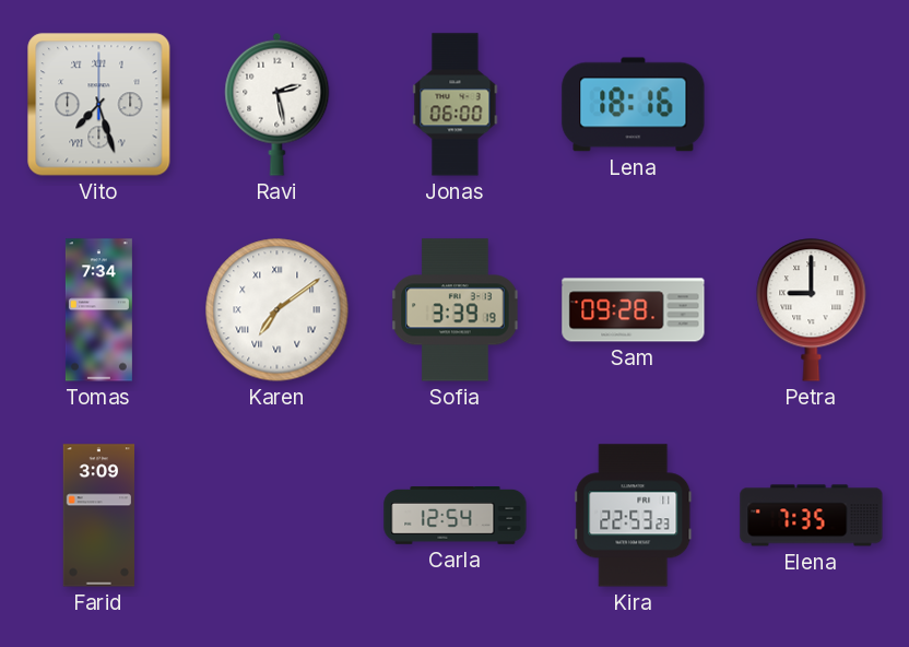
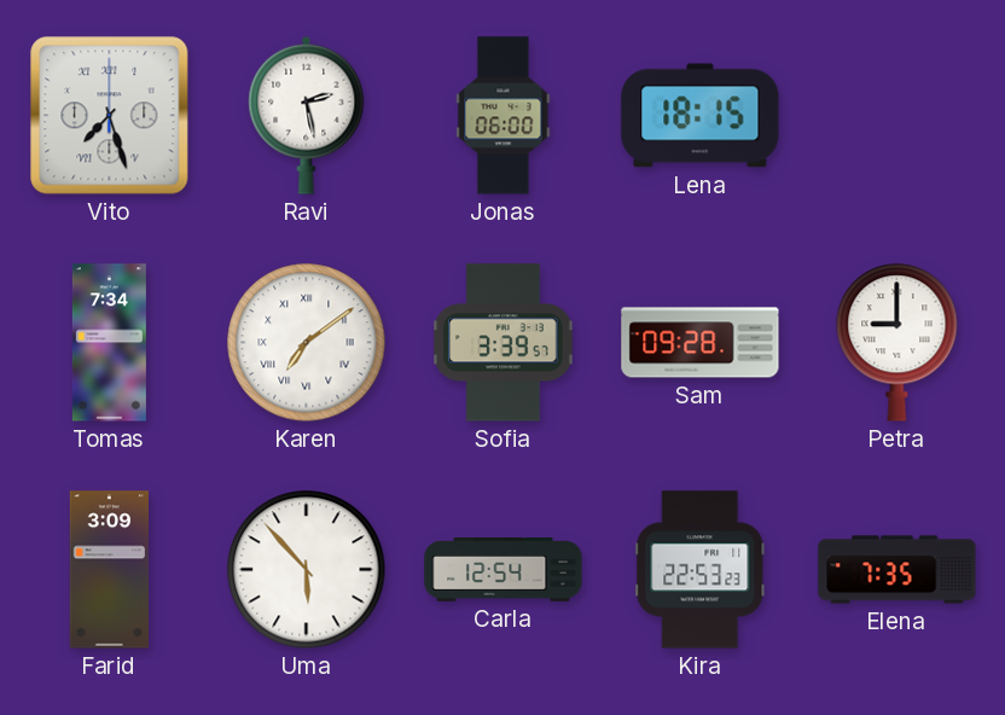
Lena: 18:16 -> 18:15 (701, 116)
Sofia: 3:39:19 -> 3:39:57 (504, 343)
Uma: none -> 5:53 (307, 570)
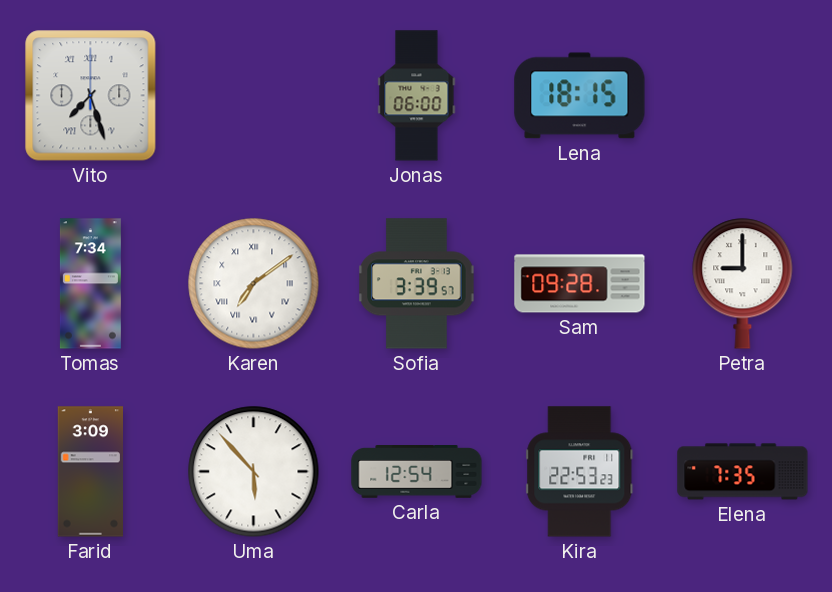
Ravi: 2:28 -> none (307, 115)
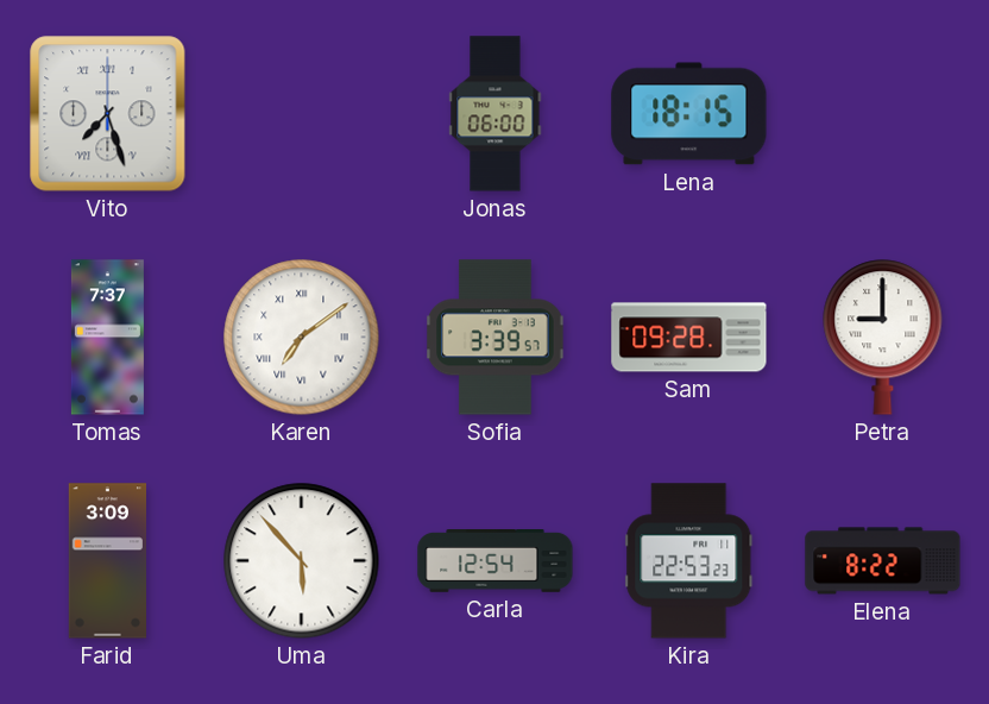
Tomas: 7:34 -> 7:37 (107, 338)
Elena: 7:35 -> 8:22 (883, 561)
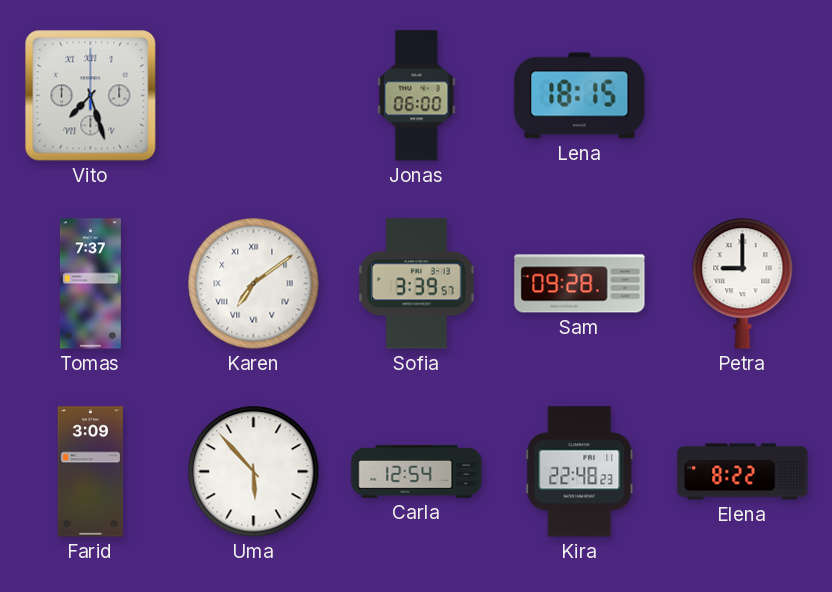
Kira: 22:53 -> 22:48 (580, 472)
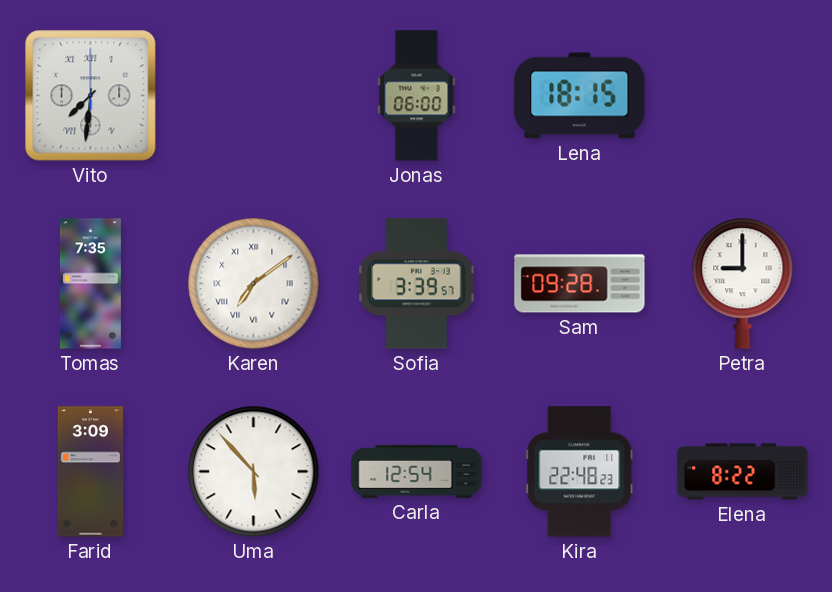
Vito: 7:27 -> 7:31 (91, 96)
Tomas: 7:37 -> 7:35 (90, 284)
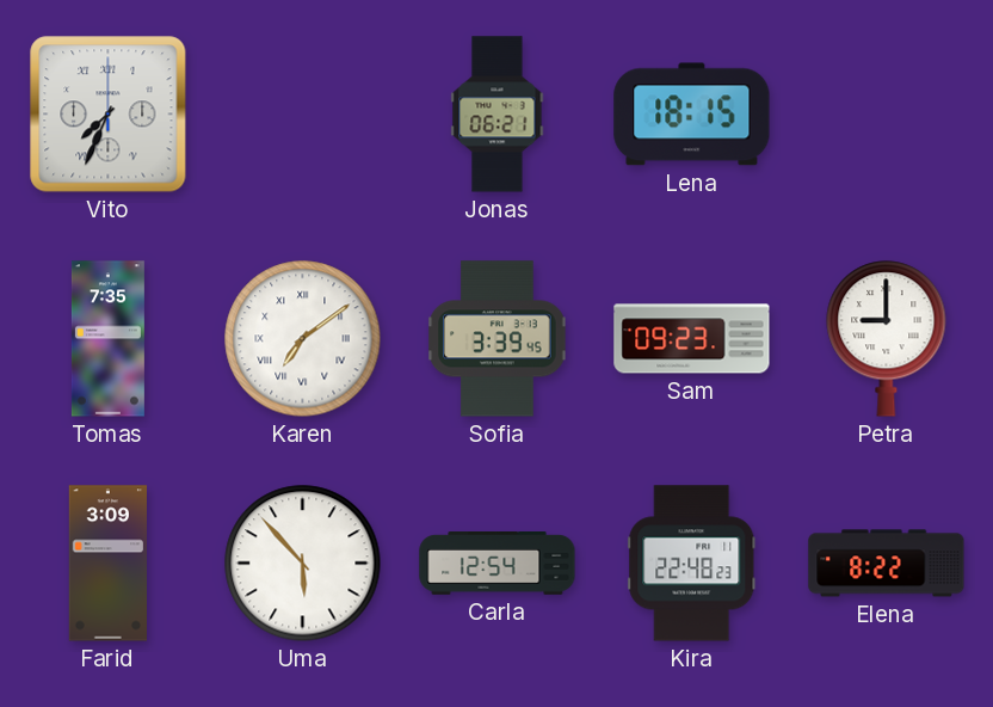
Vito: 7:31 -> 7:34 (109, 115)
Jonas: 06:00 -> 06:21 (498, 115)
Sofia: 3:39:57 -> 3:39:45 (498, 339)
Sam: 09:28 -> 09:23 (692, 339)
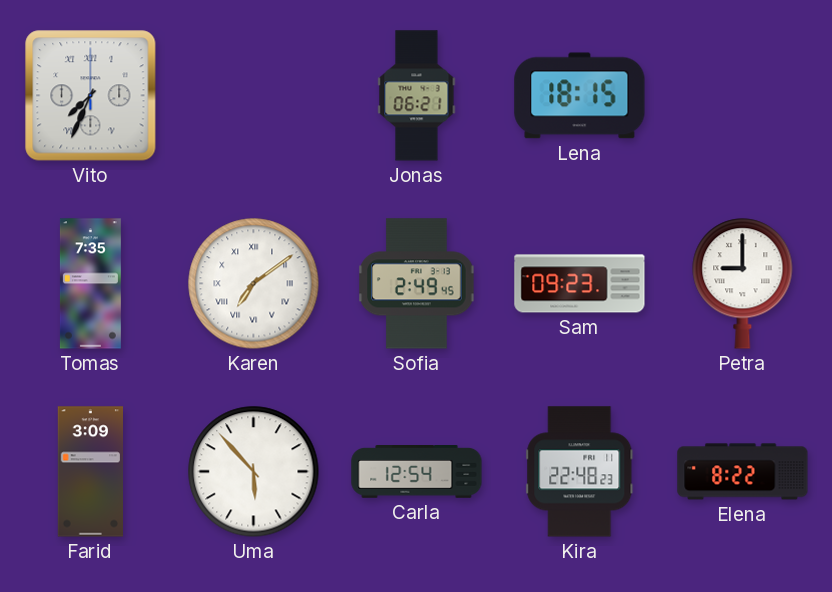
Sofia: 3:39 -> 2:49 (417, 284)
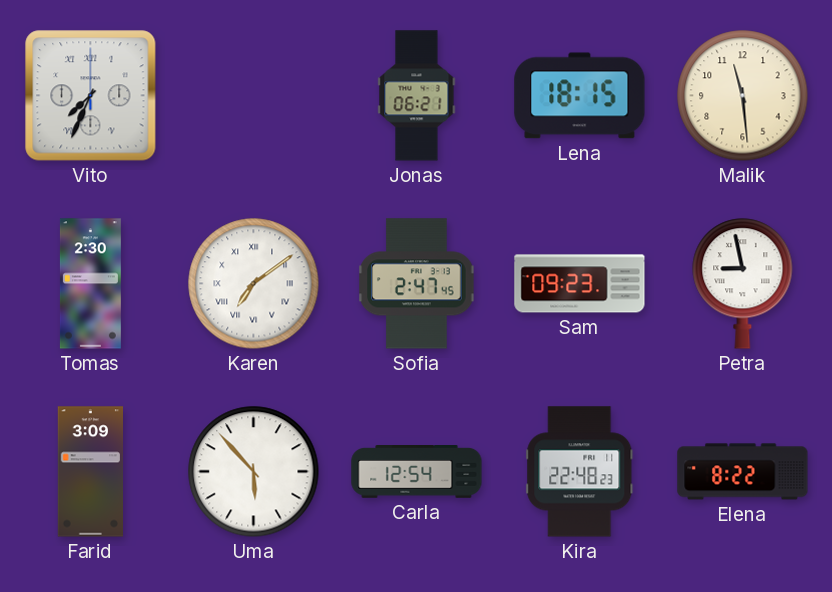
Malik: none -> 11:29 (743, 96)
Tomas: 7:35 -> 2:30 (90, 284)
Sofia: 2:49 -> 2:47 (417, 284)
Petra: 9:00 -> 8:58 (743, 284)
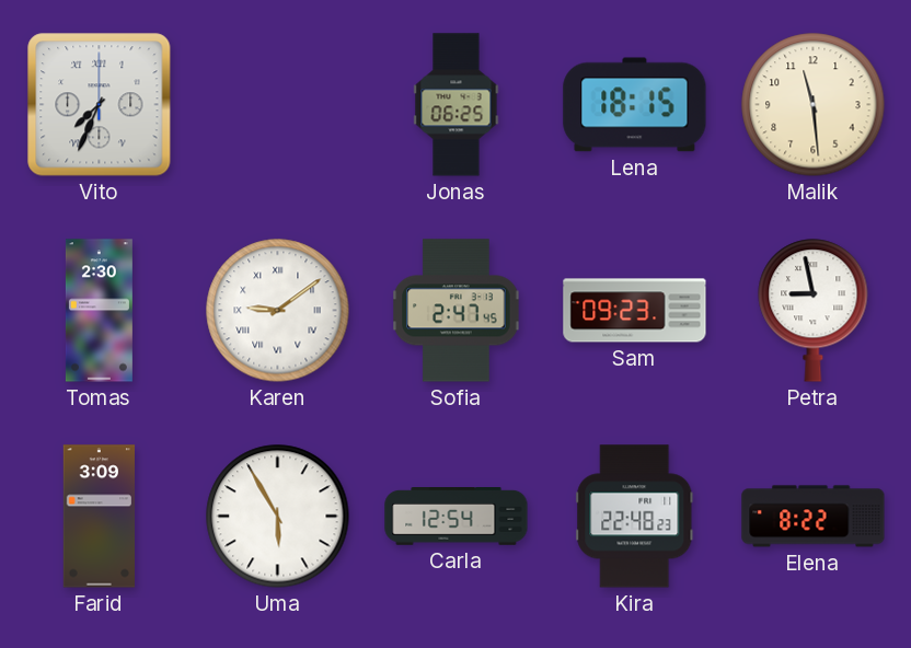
Jonas: 06:21 -> 06:25 (457, 105)
Karen: 7:09 -> 9:09 (278, 311)
Uma: 5:53 -> 5:55 (278, 517)
